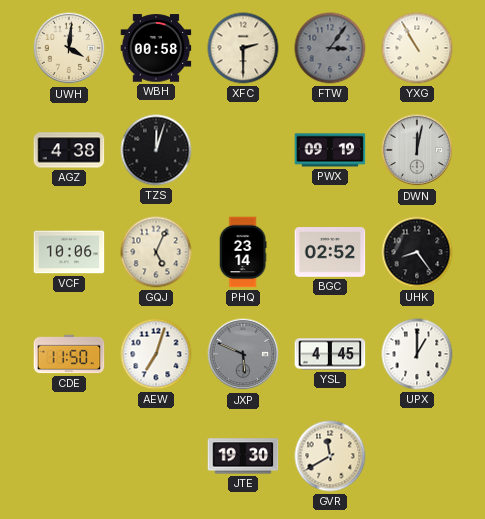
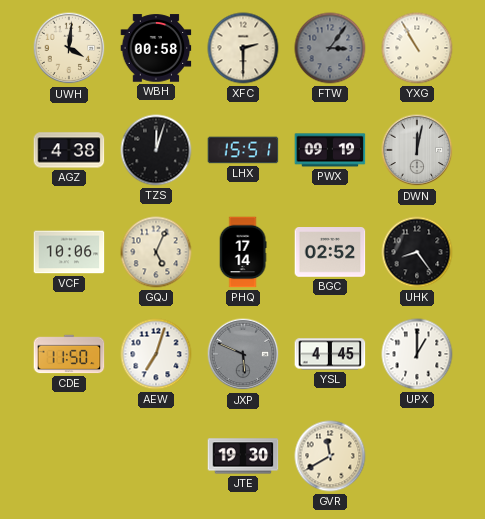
LHX: none -> 15:51 (243, 150)
PHQ: 23:14 -> 17:14 (243, 252)
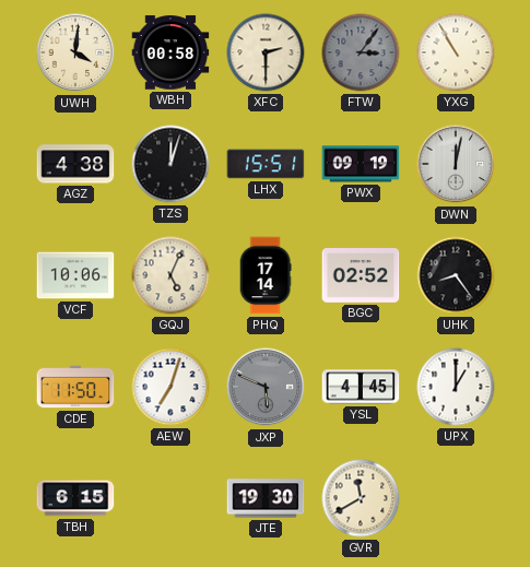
TBH: none -> 6:15 (75, 498)
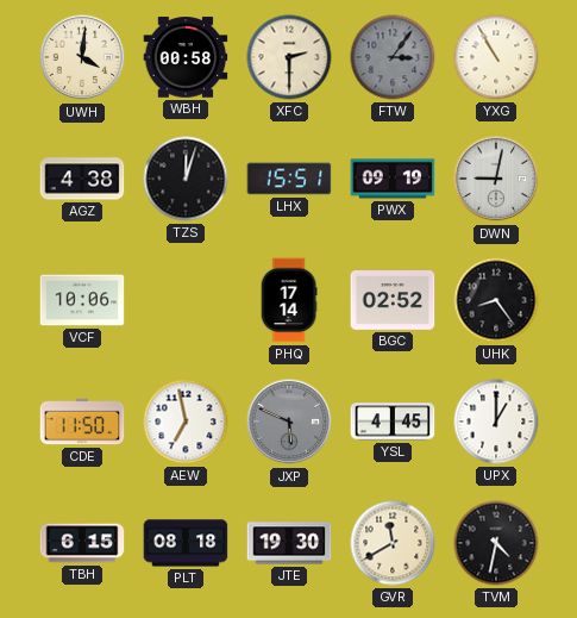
DWN: 12:02 -> 9:02 (496, 179)
GQJ: 5:04 -> none (170, 275)
AEW: 7:03 -> 6:58 (186, 422)
PLT: none -> 08:18 (186, 543)
TVM: none -> 4:32 (496, 543)
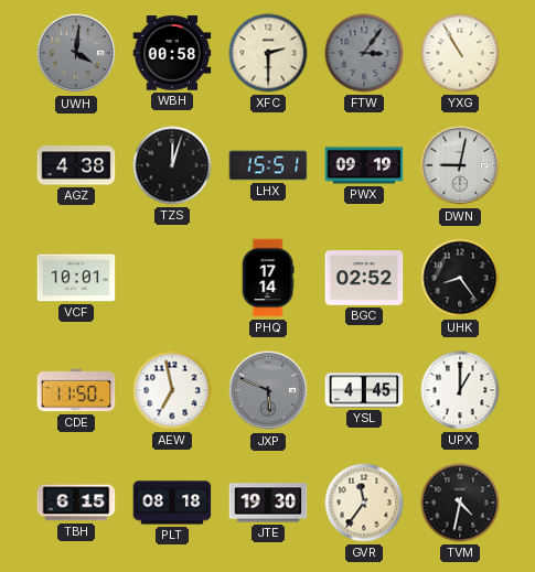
UWH dial: cream -> grey (76, 53)
VCF: 10:06 -> 10:01 (76, 278)
GVR: 11:40 -> 11:36 (364, 503)
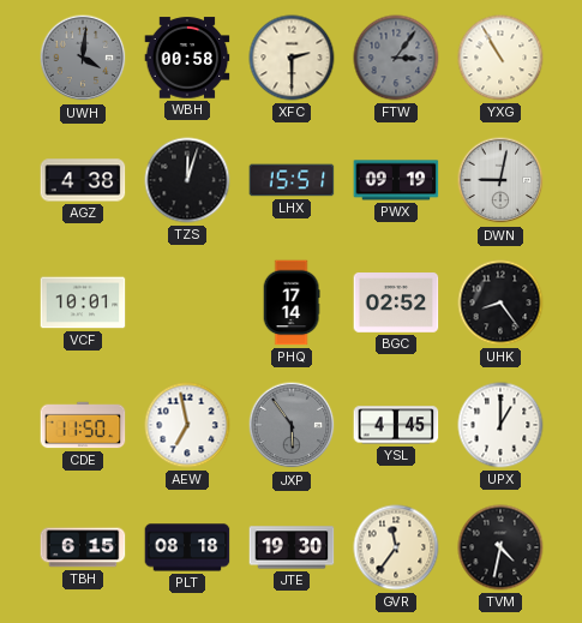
JXP: 5:49 -> 5:54 (292, 425)
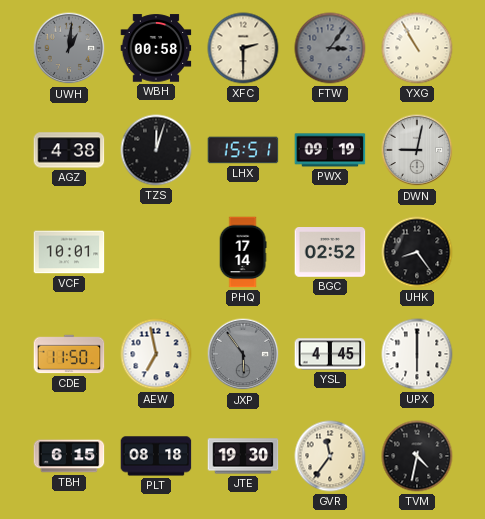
UWH: 4:01 -> 1:01 (69, 48)
UPX: 1:00 -> 6:00 (417, 354)
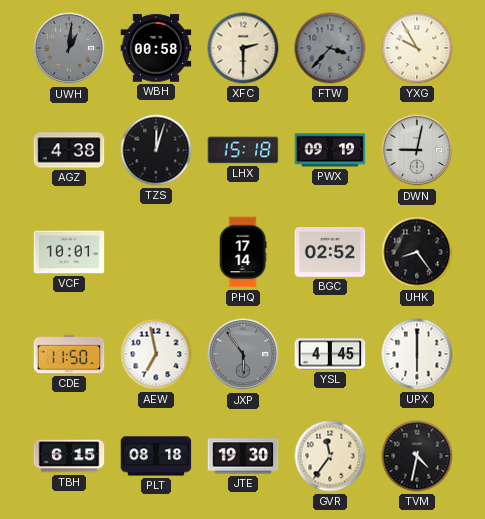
FTW: 3:06 -> 3:37 (330, 48)
YXG: 10:55 -> 9:55 (417, 48)
LHX: 15:51 -> 15:18 (243, 150)
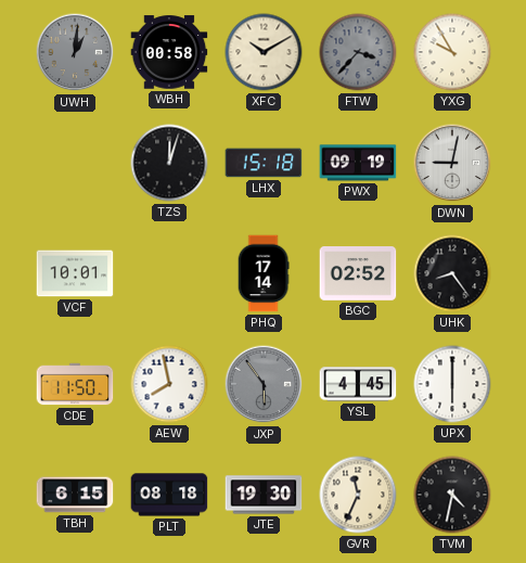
XFC: 2:30 -> 10:10 (264, 52)
AGZ: 4:38 -> none (69, 150)
AEW: 6:58 -> 7:58 (169, 384)
GVR: 11:36 -> 11:34 (358, 495)
